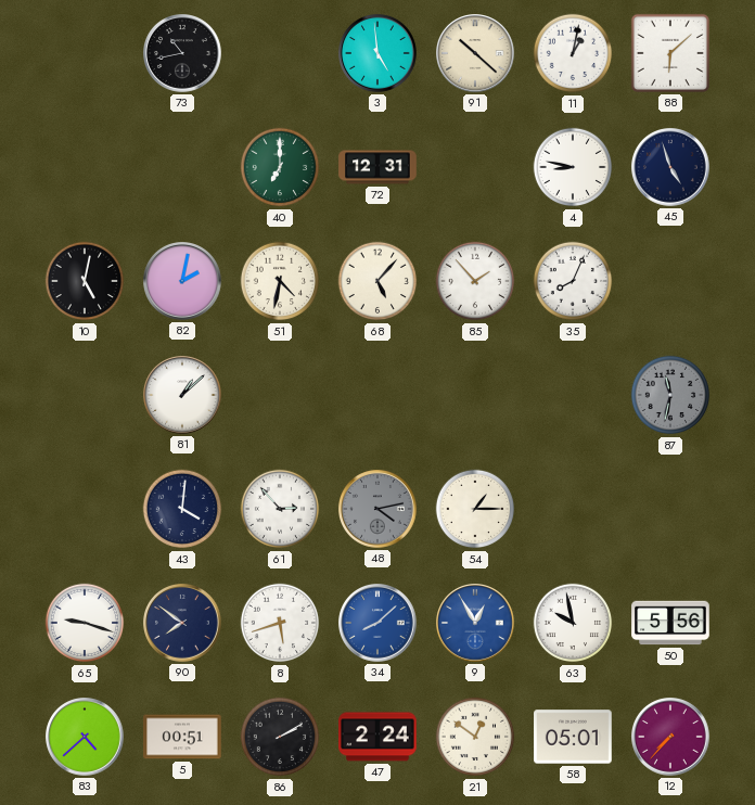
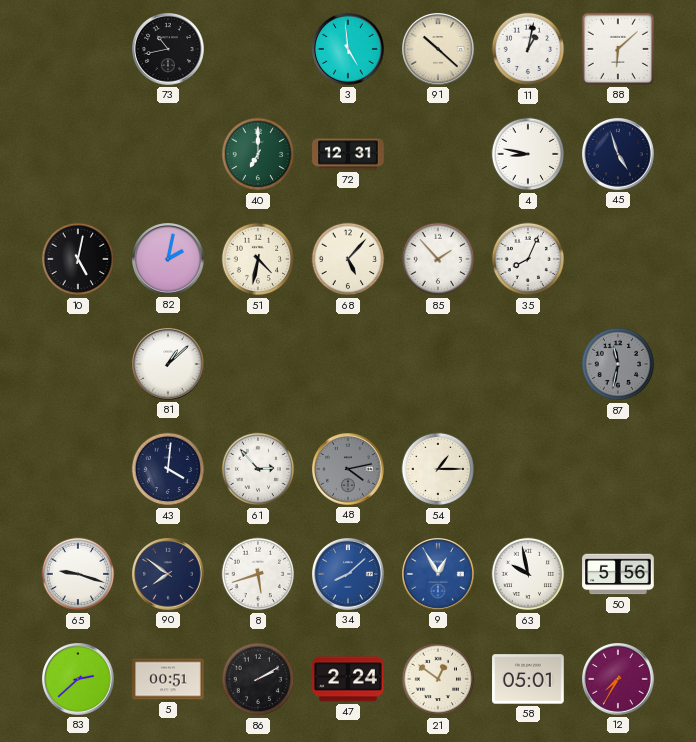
83: 4:38 -> 2:38 (79, 680)
12: 7:37 -> 7:35 (619, 680)
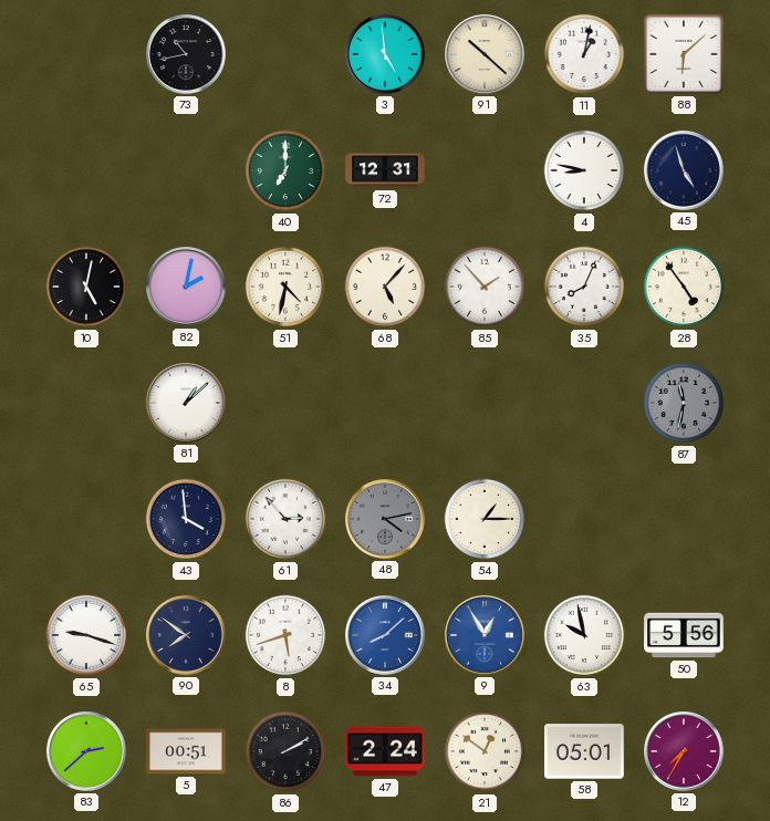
28: none -> 4:54 (684, 287)
43: 4:01 -> 3:59 (186, 519)
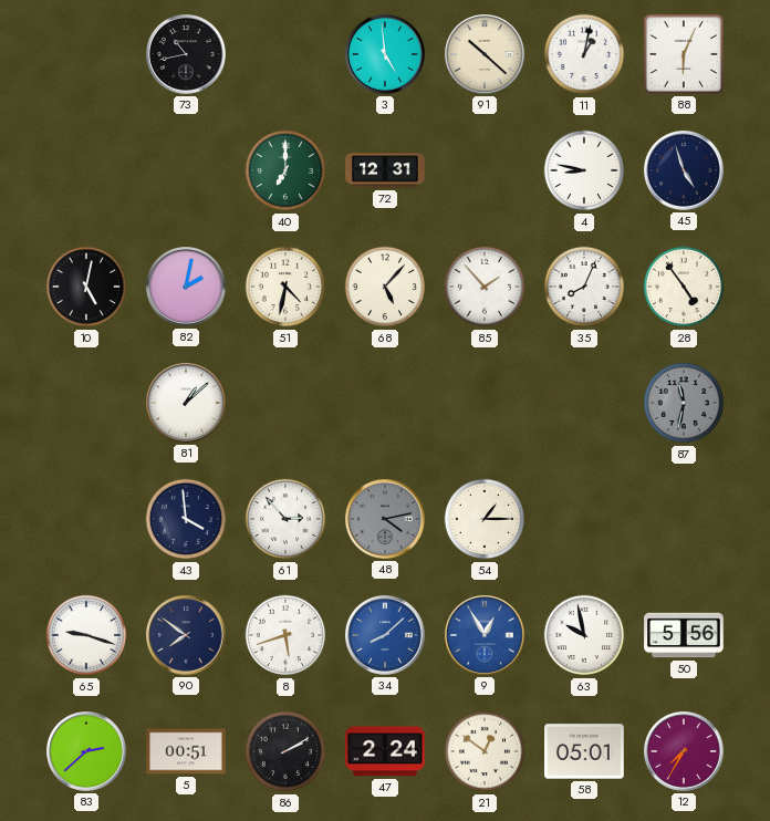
88: 6:08 -> 6:04 (684, 54)
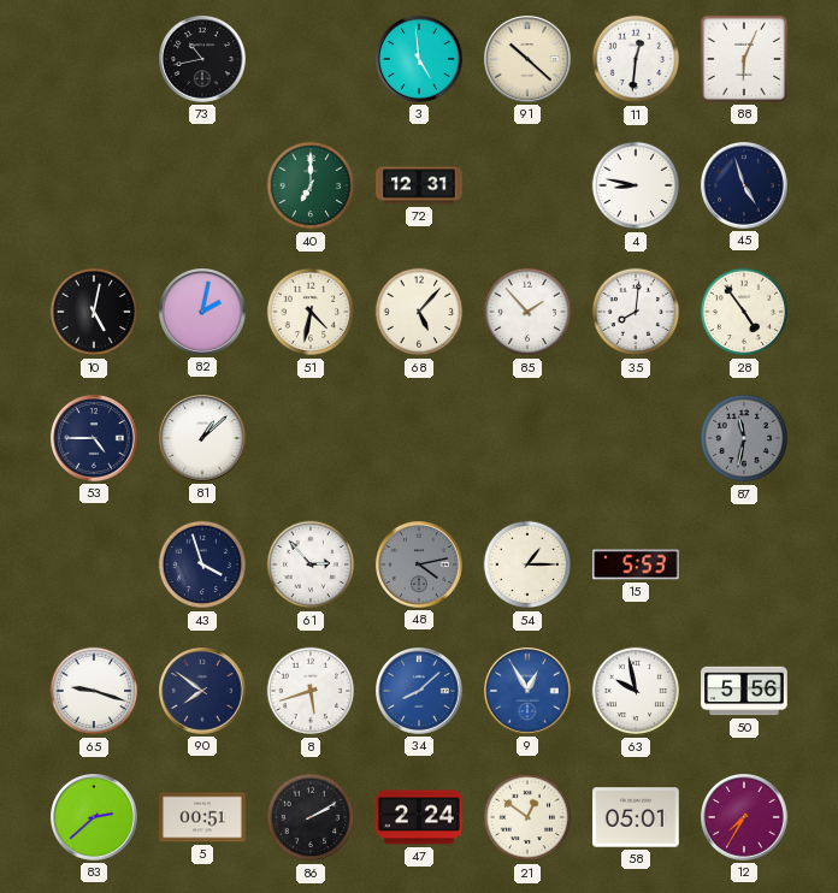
11: 1:02 -> 12:31 (636, 59)
35: 8:04 -> 8:01 (636, 312)
53: none -> 4:45 (95, 439)
43: 3:59 -> 3:57 (202, 564)
15: none -> 5:53 (636, 564)
